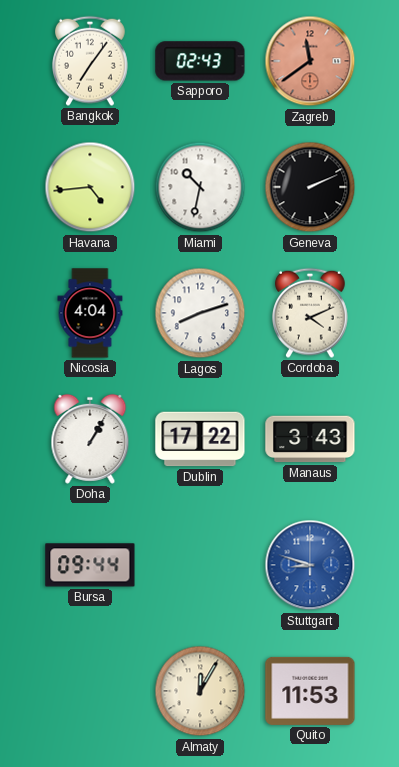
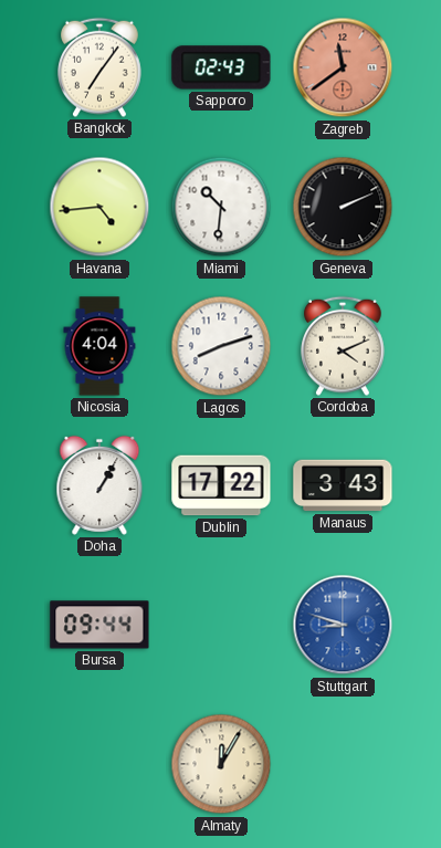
Miami: 10:32 -> 10:31 (221, 207)
Quito: 11:53 -> none (310, 691)
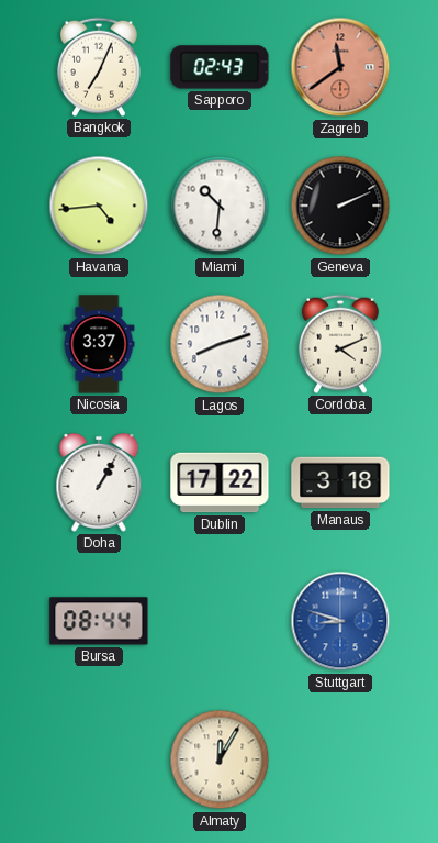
Bangkok: 7:06 -> 7:04 (100, 67)
Nicosia: 4:04 -> 3:37 (99, 344)
Manaus: 3:43 -> 3:18 (340, 482)
Bursa: 09:44 -> 08:44 (99, 621)
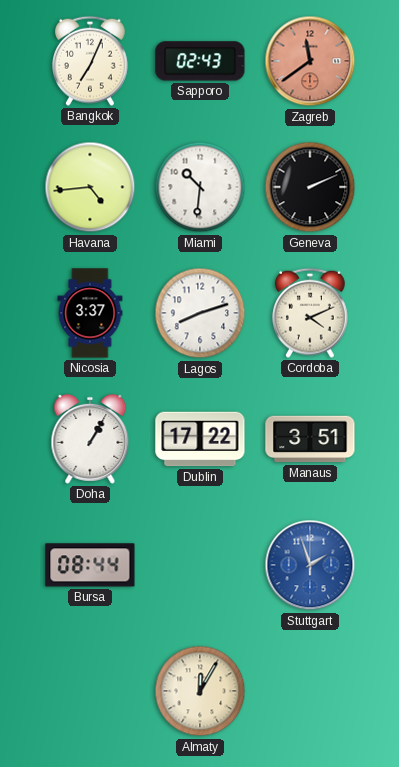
Manaus: 3:18 -> 3:51 (310, 439)
Stuttgart: 8:48 -> 1:57 (310, 565)
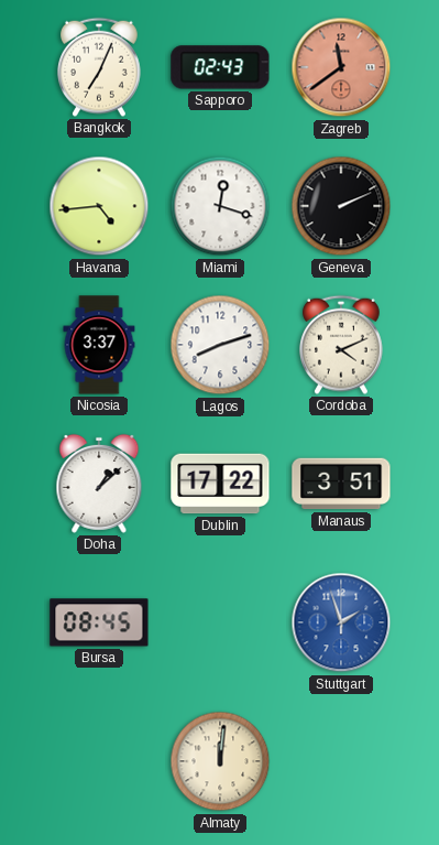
Miami: 10:31 -> 12:18 (220, 206)
Doha: 1:05 -> 1:08 (99, 484)
Bursa: 08:44 -> 08:45 (99, 622)
Almaty: 12:05 -> 12:01 (220, 761)
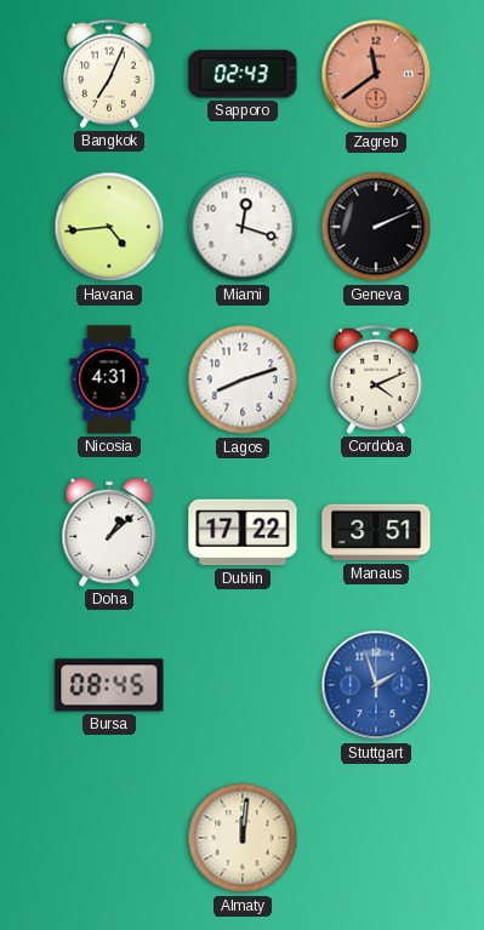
Nicosia: 3:37 -> 4:31 (109, 380)
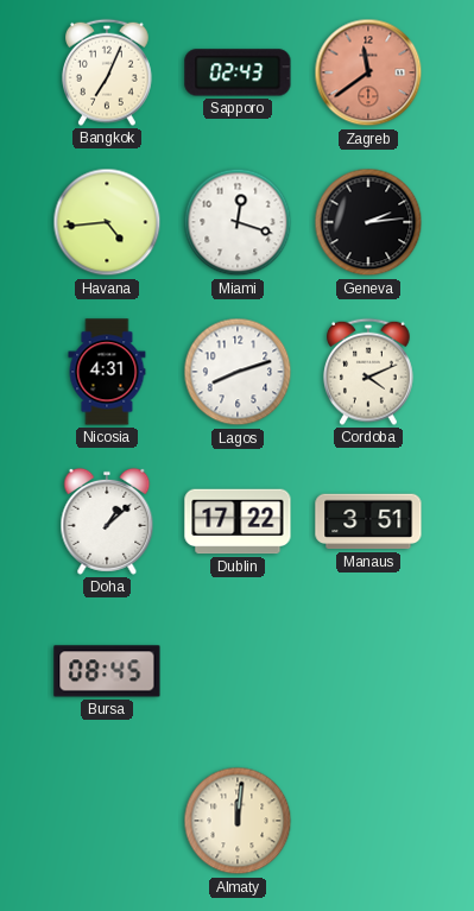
Geneva: 2:11 -> 2:14 (368, 222)
Stuttgart: 1:57 -> none (376, 685)
